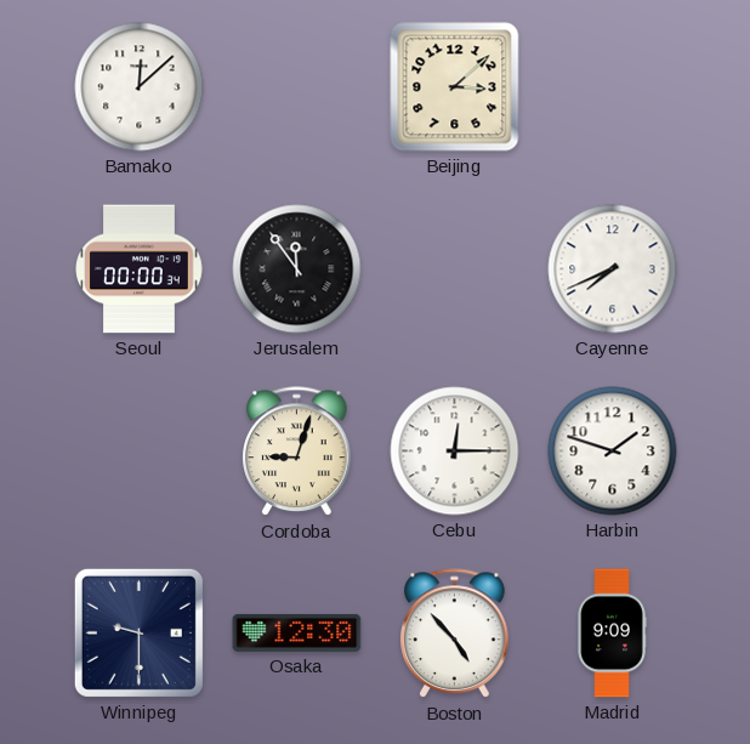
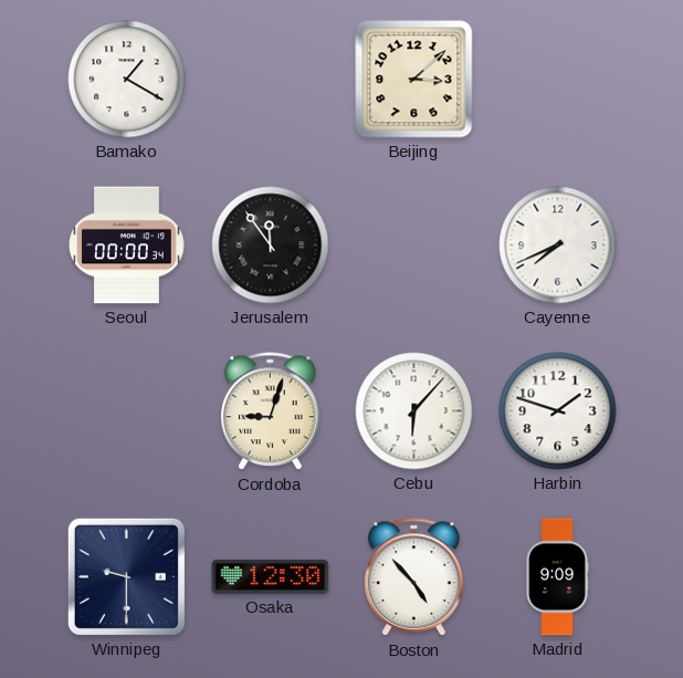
Bamako: 12:08 -> 1:20 (127, 80)
Cebu: 12:15 -> 6:07 (414, 411)
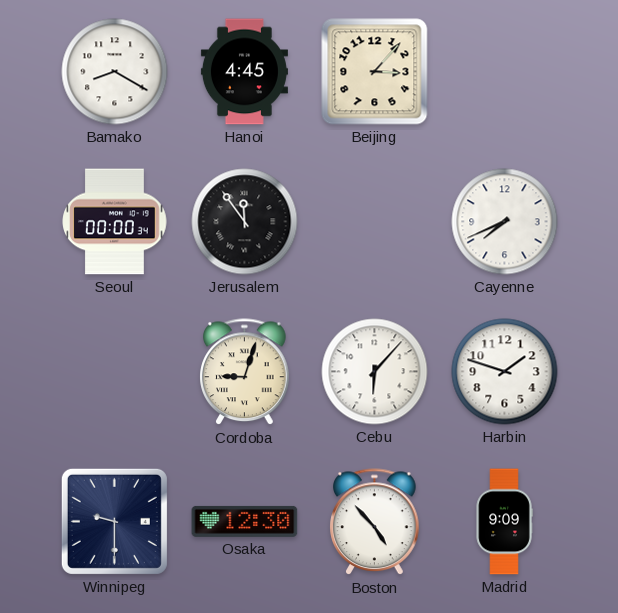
Bamako: 1:20 -> 8:20 (115, 72)
Hanoi: none -> 4:45 (244, 72)
Beijing: 3:08 -> 3:07 (375, 72)
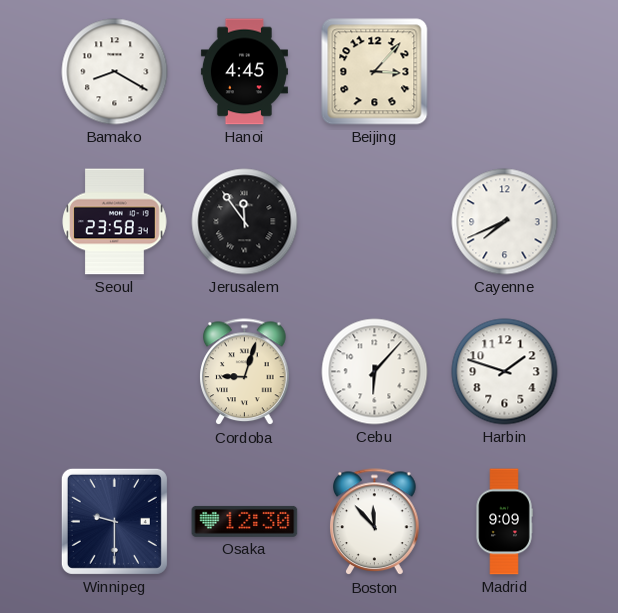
Seoul: 00:00 -> 23:58 (115, 222)
Boston: 4:53 -> 11:53 (375, 522)
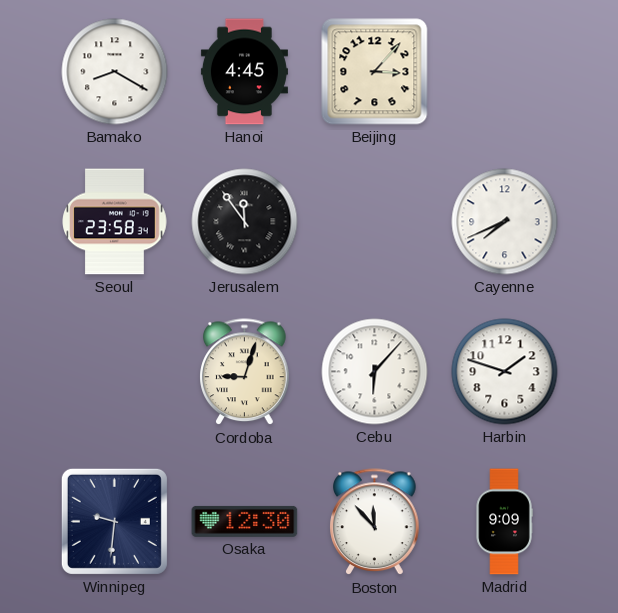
Winnipeg: 9:30 -> 9:31 (114, 521)
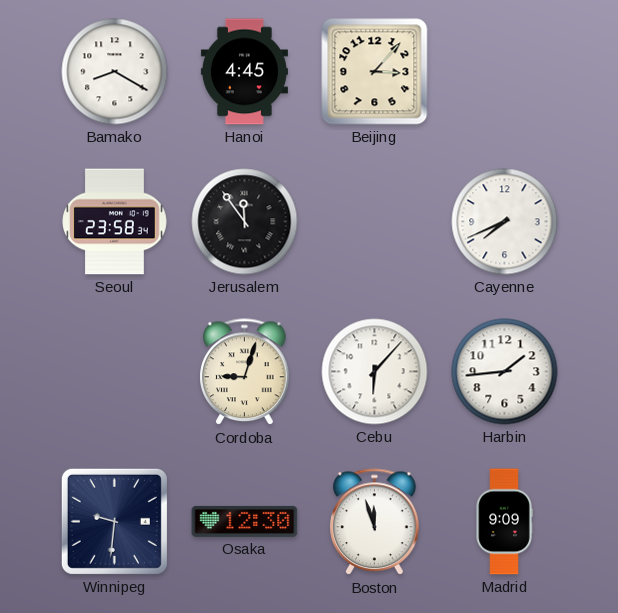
Harbin: 1:48 -> 1:44 (505, 372)
Boston: 11:53 -> 11:57 (375, 522)
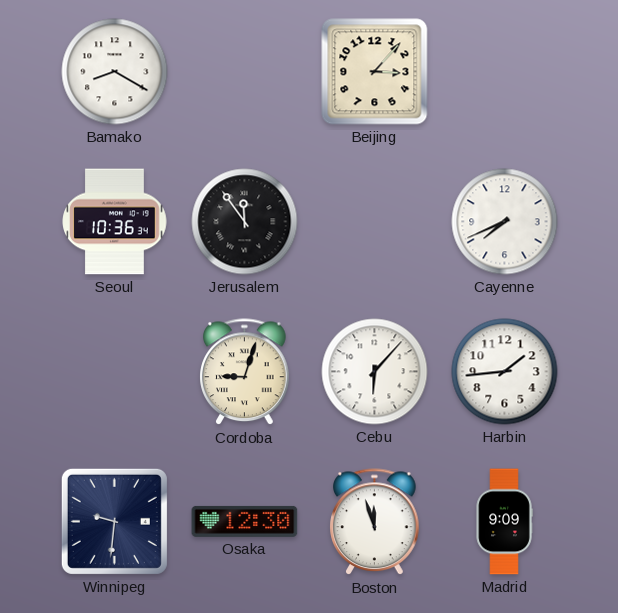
Hanoi: 4:45 -> none (244, 72)
Seoul: 23:58 -> 10:36 (115, 222)
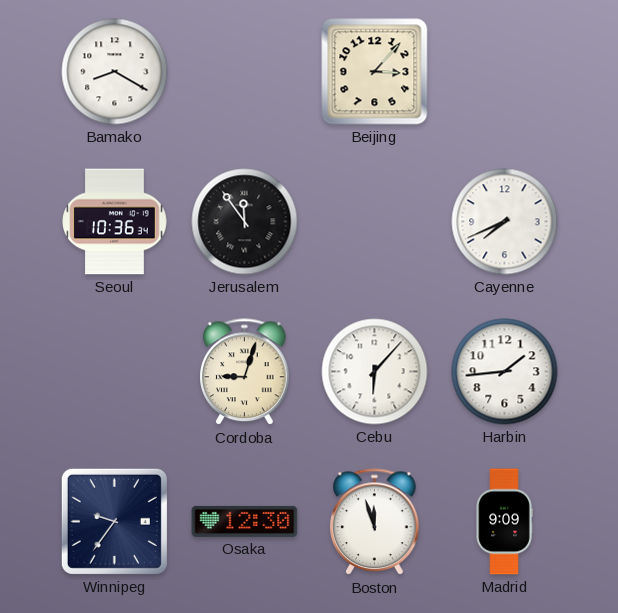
Winnipeg: 9:31 -> 9:36 (114, 521)
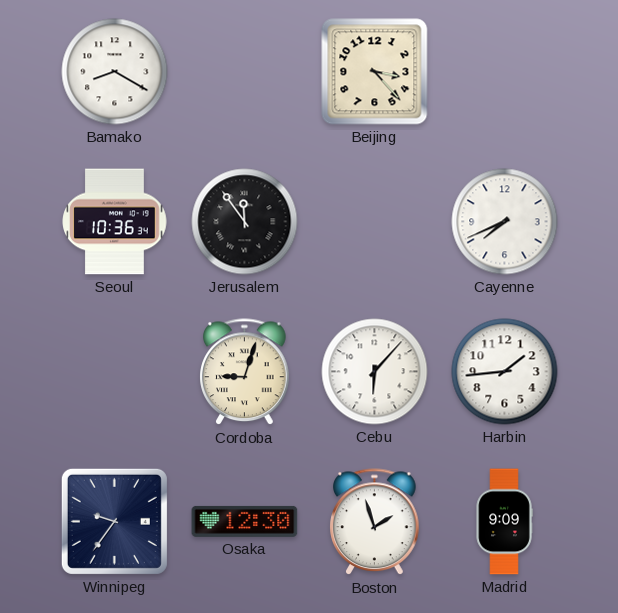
Beijing: 3:07 -> 3:23 (375, 72)
Boston: 11:57 -> 1:57 (375, 522)
